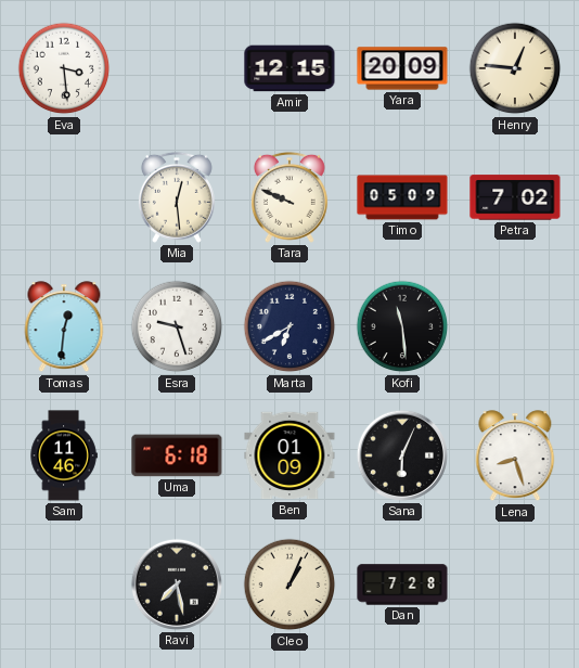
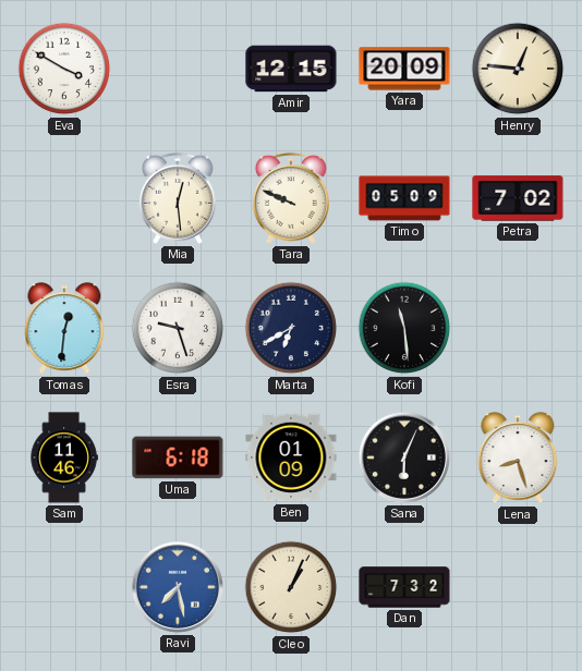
Eva: 3:29 -> 3:50 (64, 69)
Ravi dial: black -> blue (178, 587)
Dan: 7:28 -> 7:32 (404, 587)
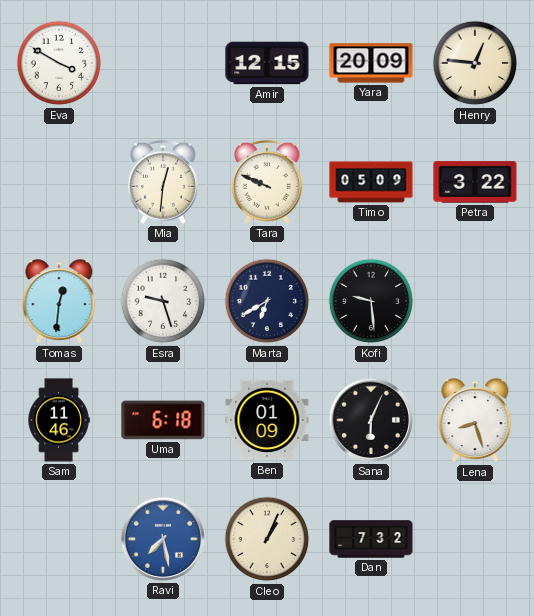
Mia: 12:29 -> 12:31 (163, 182)
Petra: 7:02 -> 3:22 (475, 182)
Kofi: 11:29 -> 9:29 (371, 301)
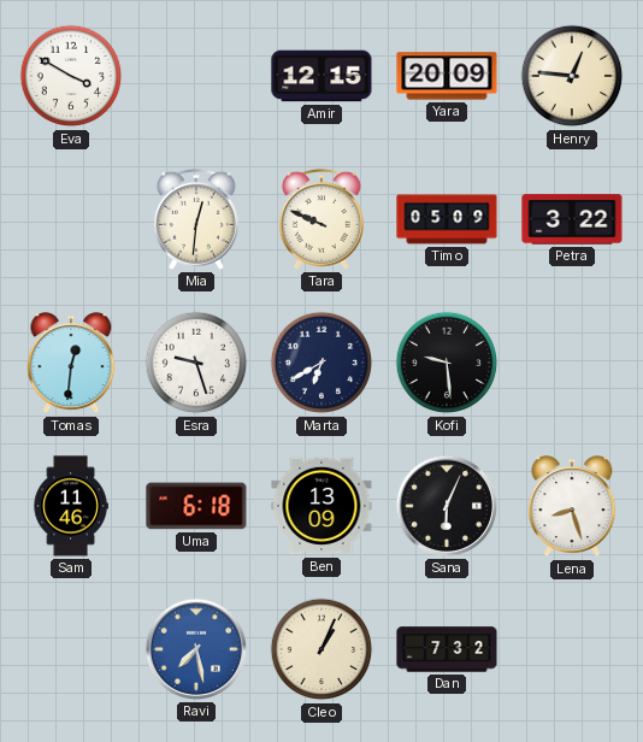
Ben: 01:09 -> 13:09 (321, 506)
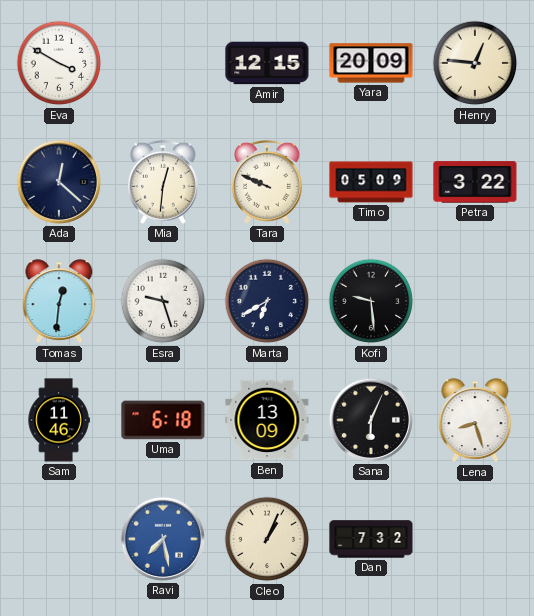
Ada: none -> 12:22 (59, 182)
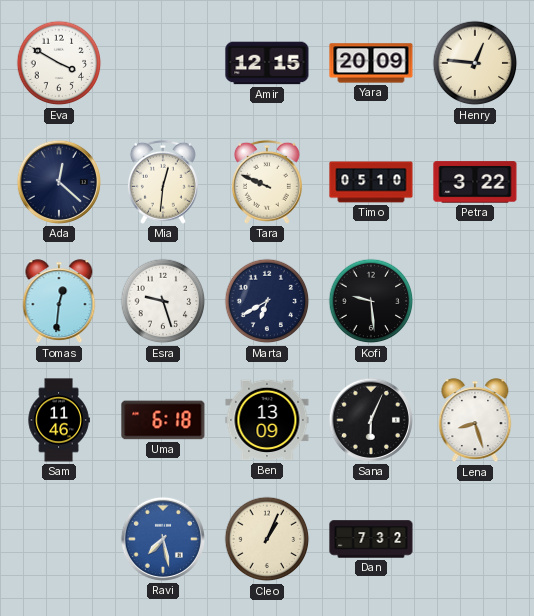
Timo: 05:09 -> 05:10 (371, 182)
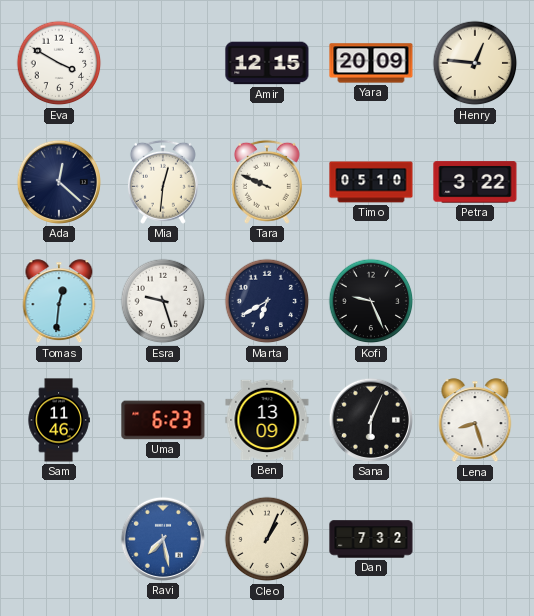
Kofi: 9:29 -> 9:26 (371, 301)
Uma: 6:18 -> 6:23 (163, 420)
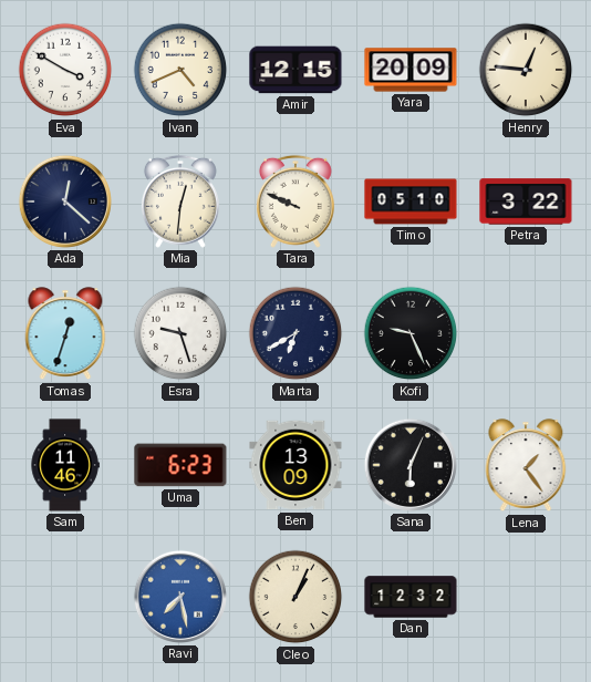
Ivan: none -> 4:41 (180, 70)
Tomas: 12:31 -> 12:33 (65, 334)
Lena: 8:27 -> 1:24 (526, 466)
Dan: 7:32 -> 12:32 (411, 597)
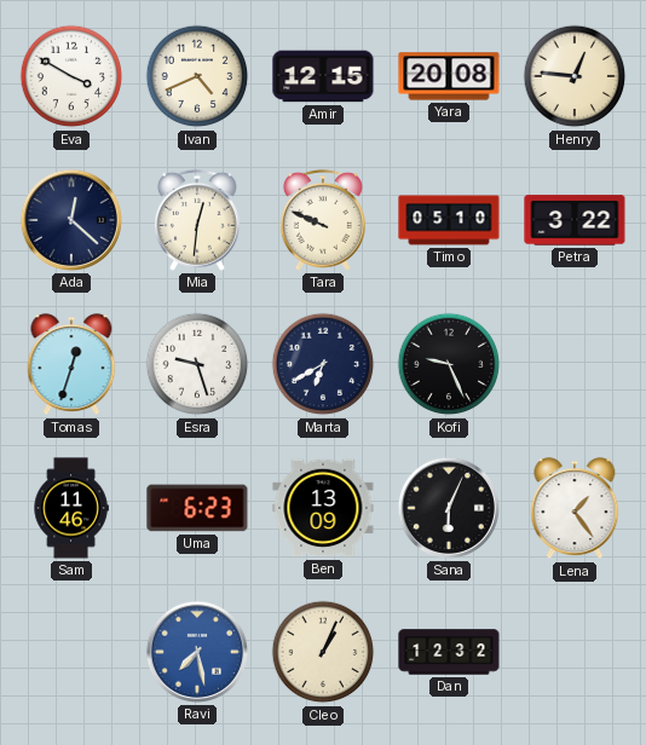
Yara: 20:09 -> 20:08 (449, 76)
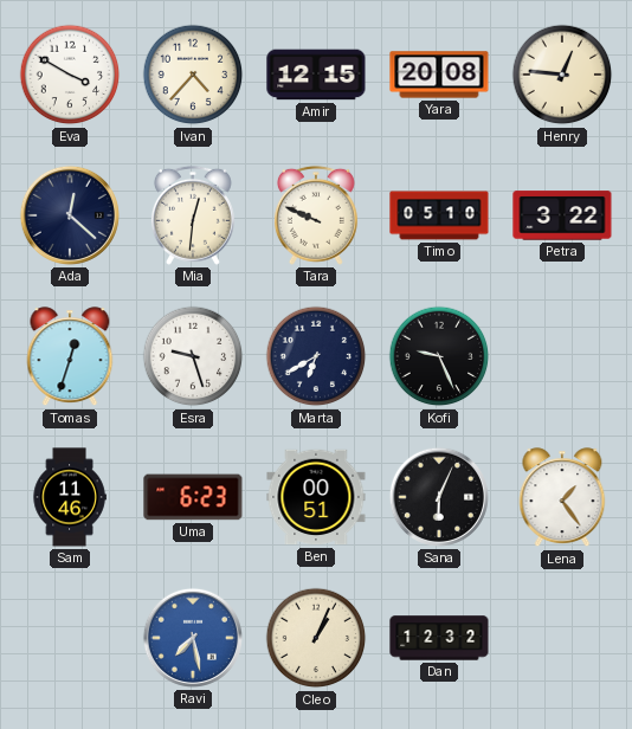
Ivan: 4:41 -> 4:37 (193, 75)
Ben: 13:09 -> 00:51 (316, 497)
